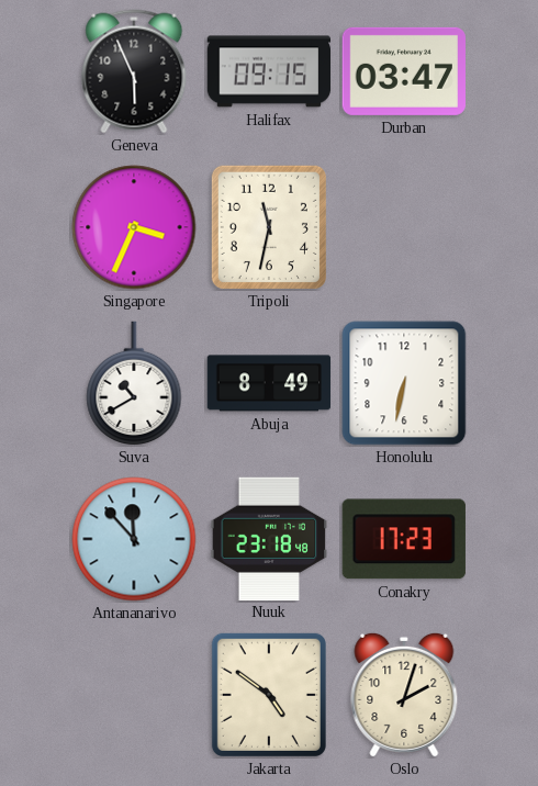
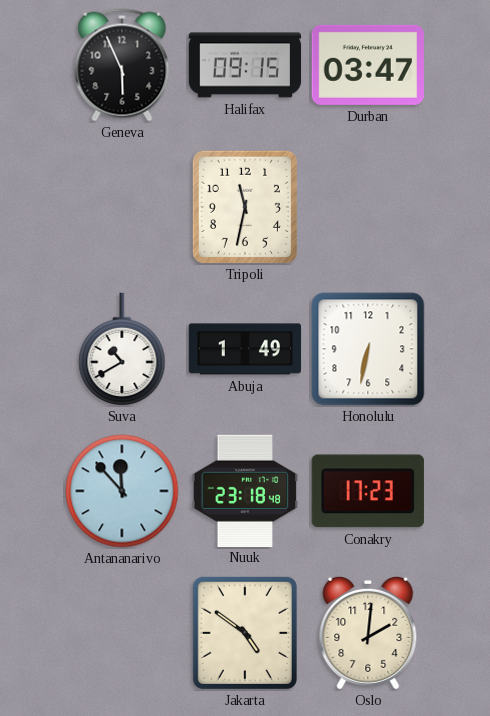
Singapore: 3:34 -> none (134, 227)
Abuja: 8:49 -> 1:49 (245, 349)
Oslo: 2:03 -> 2:01 (368, 633)
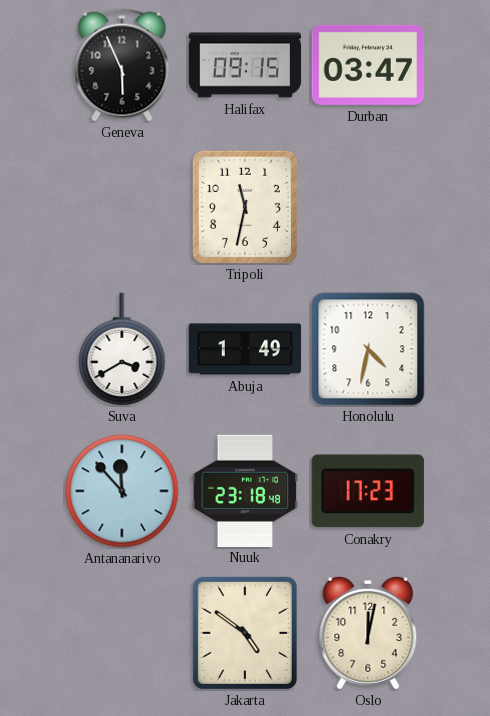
Suva: 10:40 -> 3:40 (122, 349)
Honolulu: 6:32 -> 4:32 (368, 349)
Oslo: 2:01 -> 12:02 (368, 633)
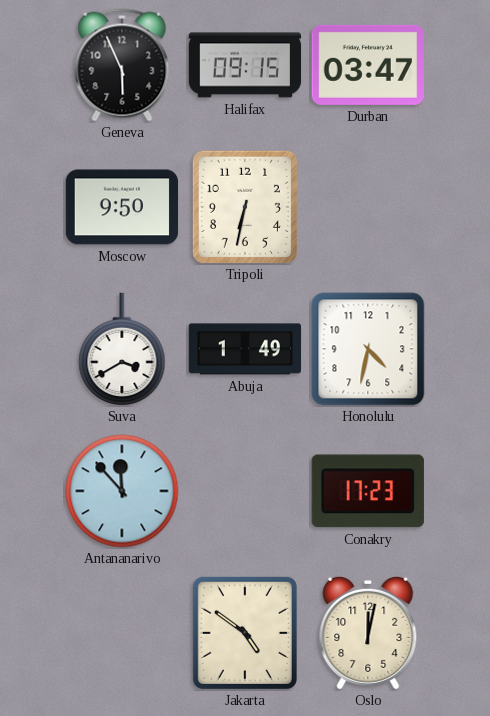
Moscow: none -> 9:50 (122, 207)
Tripoli: 11:32 -> 6:32 (245, 207)
Nuuk: 23:18 -> none (245, 490)
